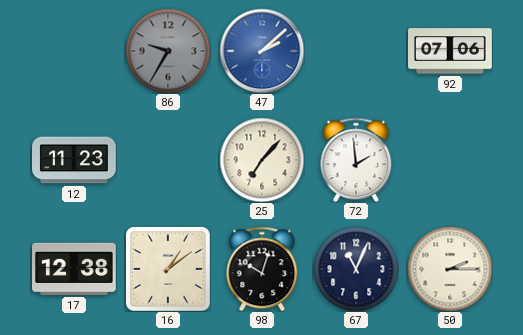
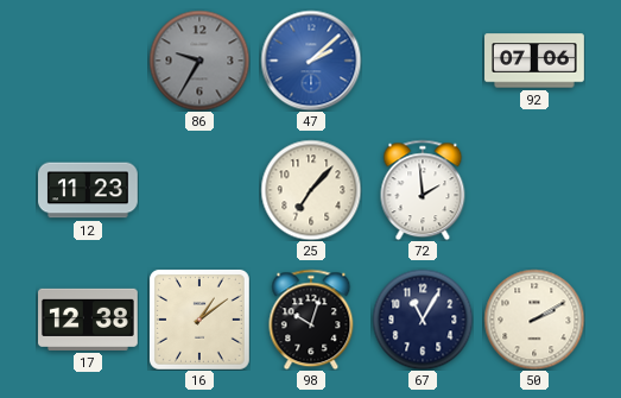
67: 11:04 -> 11:05 (423, 320)
50: 2:15 -> 2:10 (534, 320)
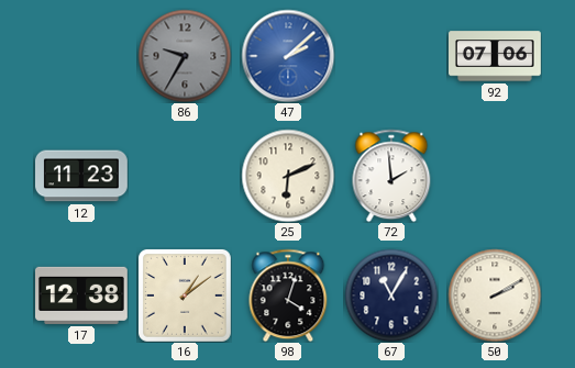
25: 7:07 -> 6:11 (288, 176)
98: 10:03 -> 4:03 (288, 295)
